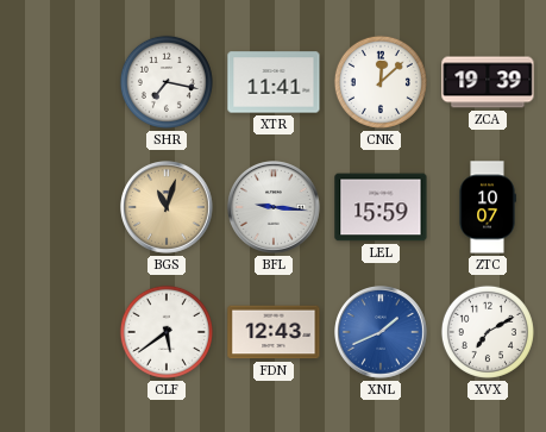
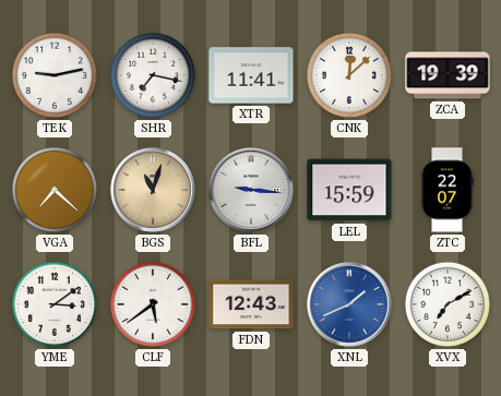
TEK: none -> 9:13 (55, 75)
VGA: none -> 7:22 (55, 190)
ZTC: 10:07 -> 22:07 (448, 190)
YME: none -> 3:09 (55, 304)
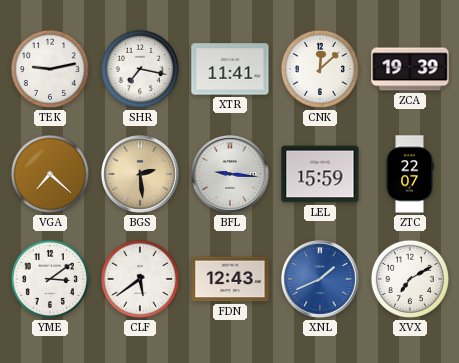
BGS: 11:03 -> 2:29 (141, 175)
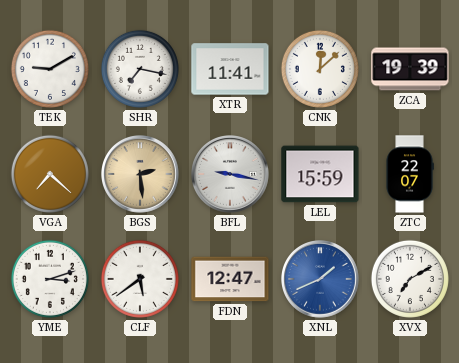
TEK: 9:13 -> 9:10 (50, 69)
BFL: 9:16 -> 9:17 (231, 175)
YME: 3:09 -> 3:12 (50, 279)
FDN: 12:43 -> 12:47 (230, 279)
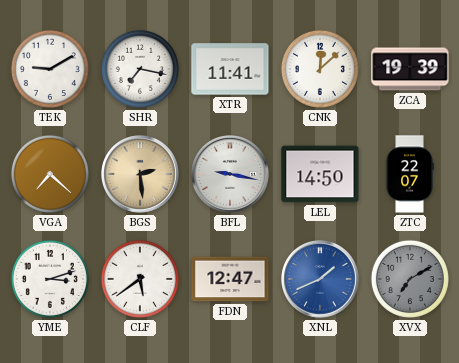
LEL: 15:59 -> 14:50 (320, 174)
XVX dial: white -> grey (410, 279)
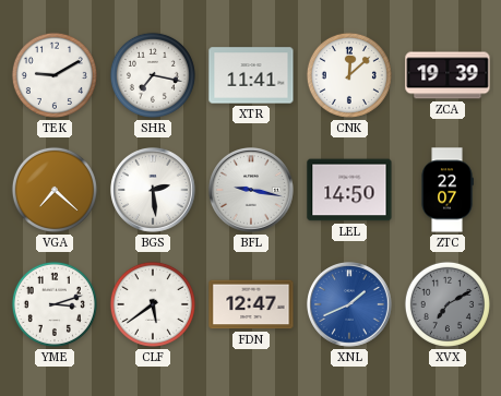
BGS dial: champagne -> white (154, 191)
